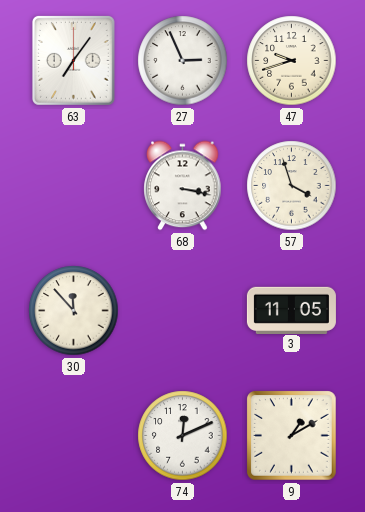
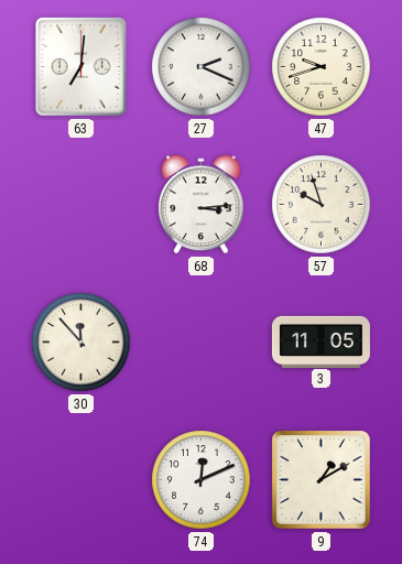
63: 7:06 -> 7:01 (80, 67)
27: 2:56 -> 2:19 (202, 67)
68: 3:17 -> 3:14 (202, 205)
57: 3:57 -> 9:57 (322, 205)
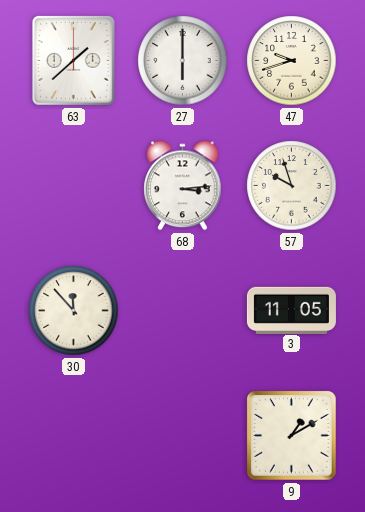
63: 7:01 -> 1:38 (73, 61)
27: 2:19 -> 6:00 (183, 61)
74: 12:11 -> none (202, 480)
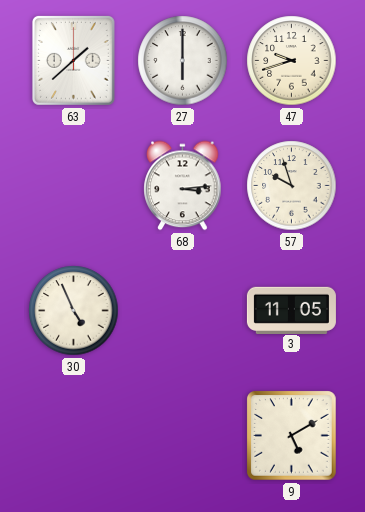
30: 11:53 -> 4:56 (74, 311)
9: 1:10 -> 5:10 (292, 436)
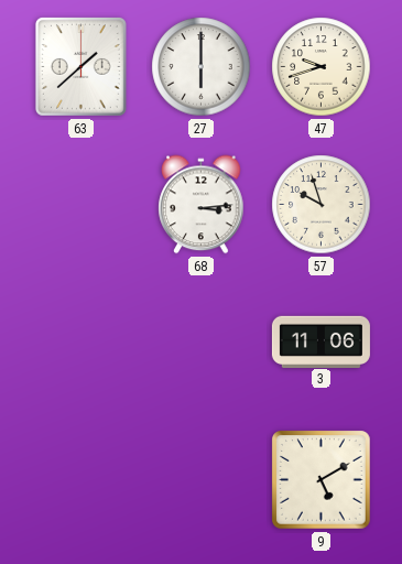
30: 4:56 -> none (74, 311)
3: 11:05 -> 11:06 (320, 341)
